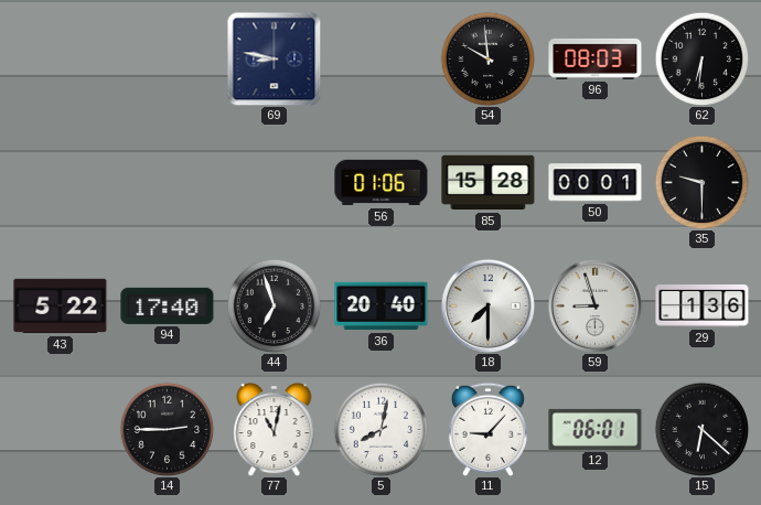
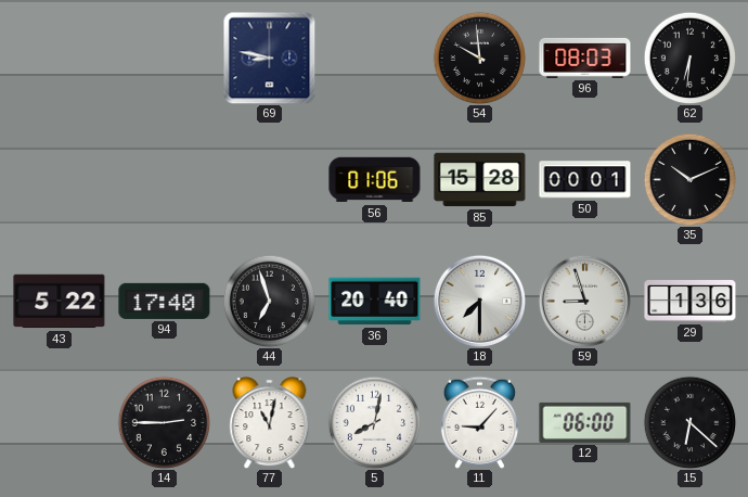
35: 9:30 -> 10:11 (689, 179)
12: 06:01 -> 06:00 (585, 422)
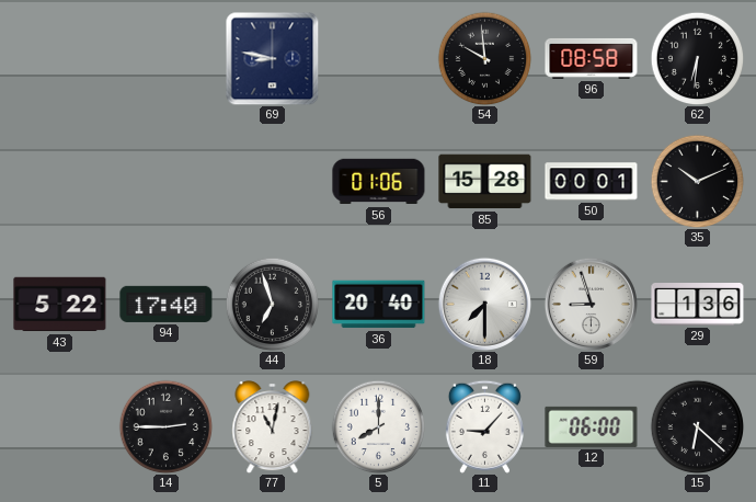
96: 08:03 -> 08:58 (592, 58)
5: 8:02 -> 8:00 (378, 426)
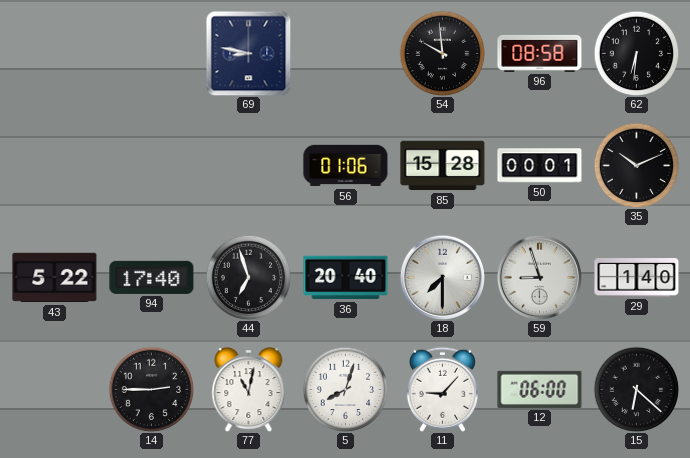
29: 1:36 -> 1:40 (637, 278)
5: 8:00 -> 8:03 (345, 389)
